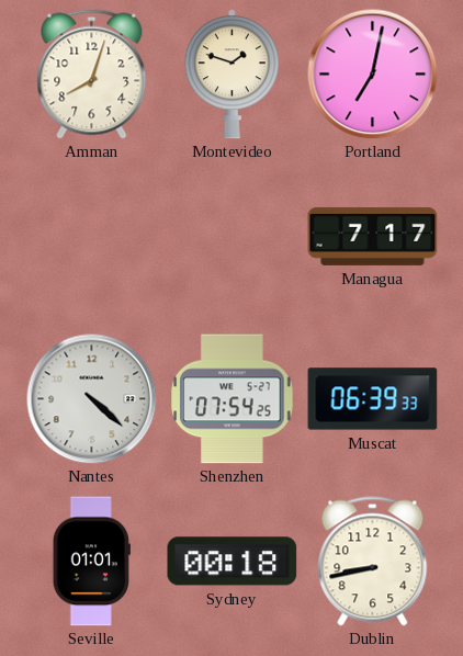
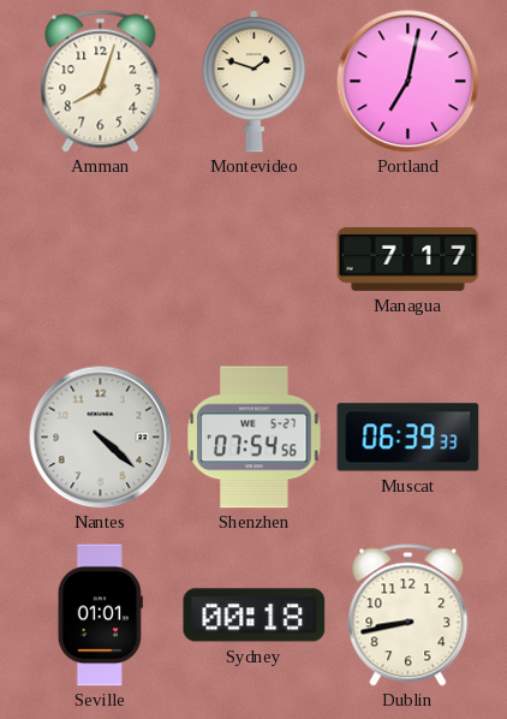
Shenzhen: 07:54:25 -> 07:54:56 (255, 438)
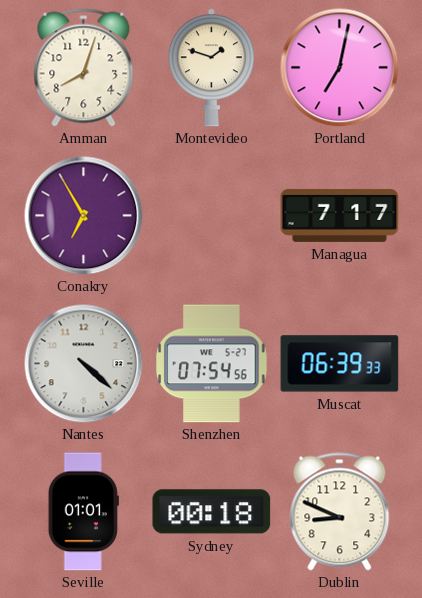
Conakry: none -> 6:55 (84, 216)
Dublin: 8:43 -> 8:49 (340, 512)
